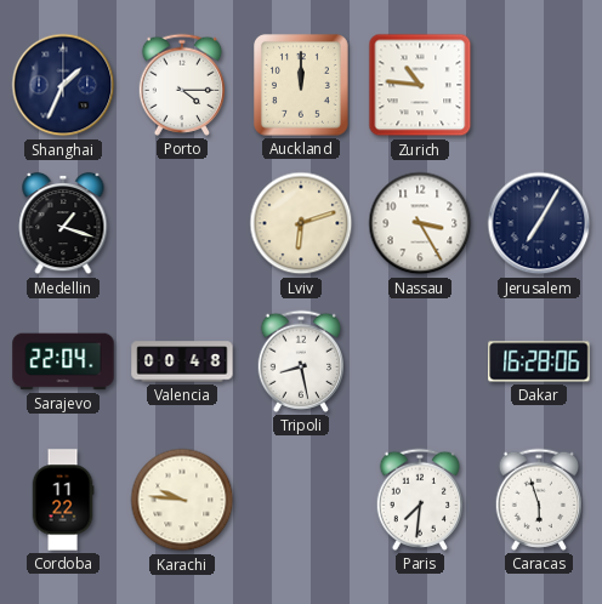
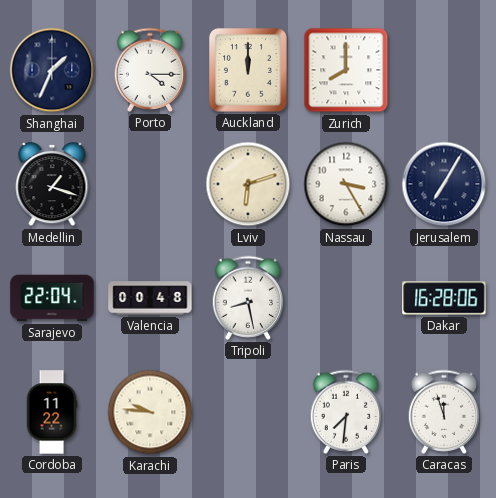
Zurich: 10:46 -> 8:00 (346, 70)
Caracas: 5:57 -> 11:57 (443, 412)
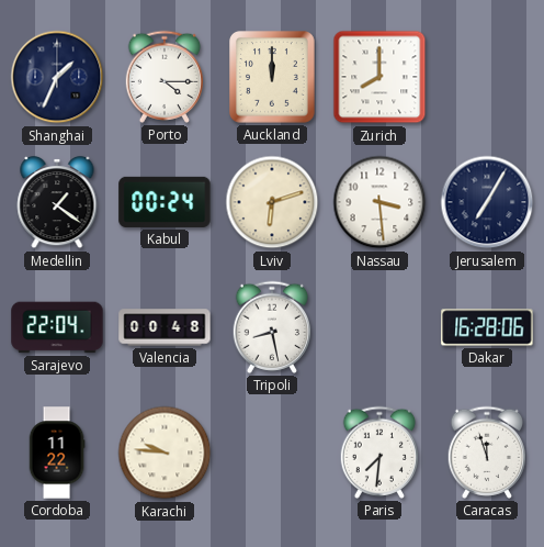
Medellin: 1:18 -> 1:21 (57, 202)
Kabul: none -> 00:24 (165, 202)
Nassau: 3:25 -> 3:29 (379, 202)
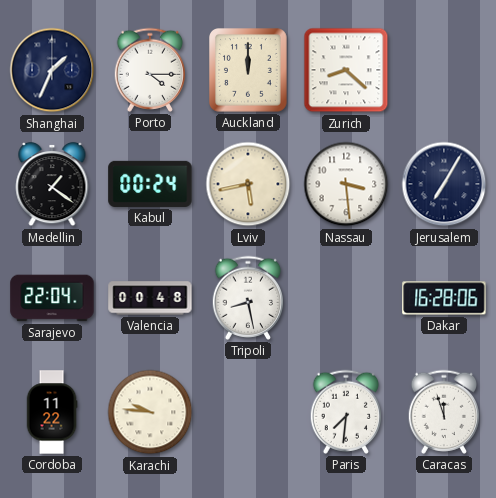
Zurich: 8:00 -> 8:22 (346, 70)
Lviv: 6:12 -> 5:43 (248, 184)
